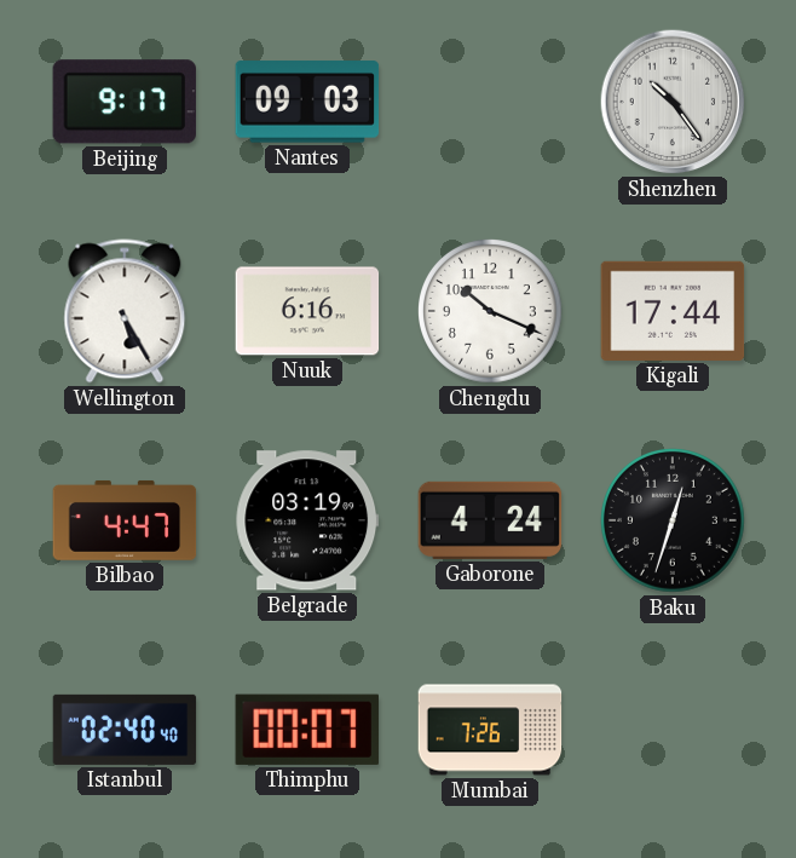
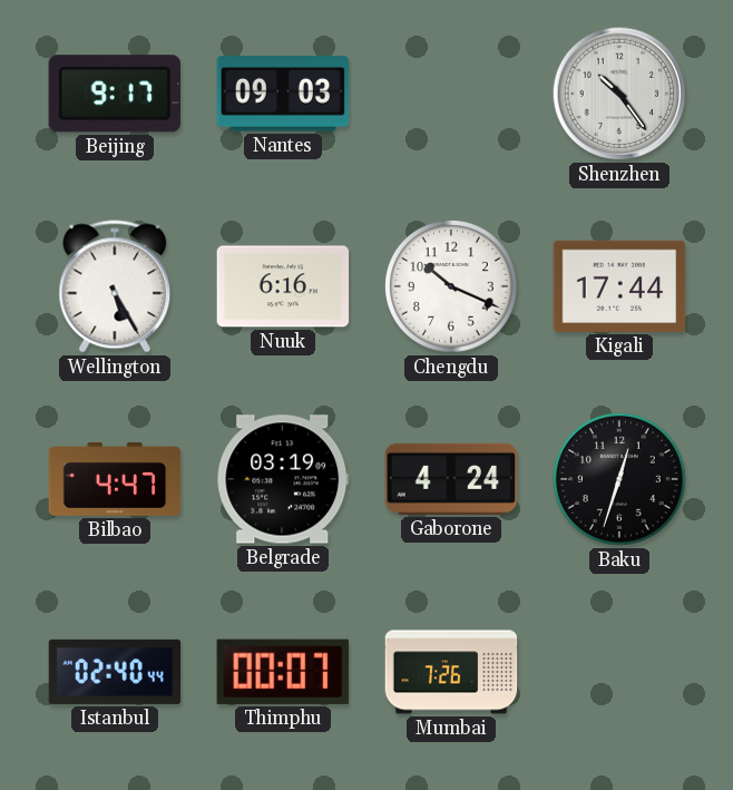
Istanbul: 02:40:40 -> 02:40:44 (115, 672)
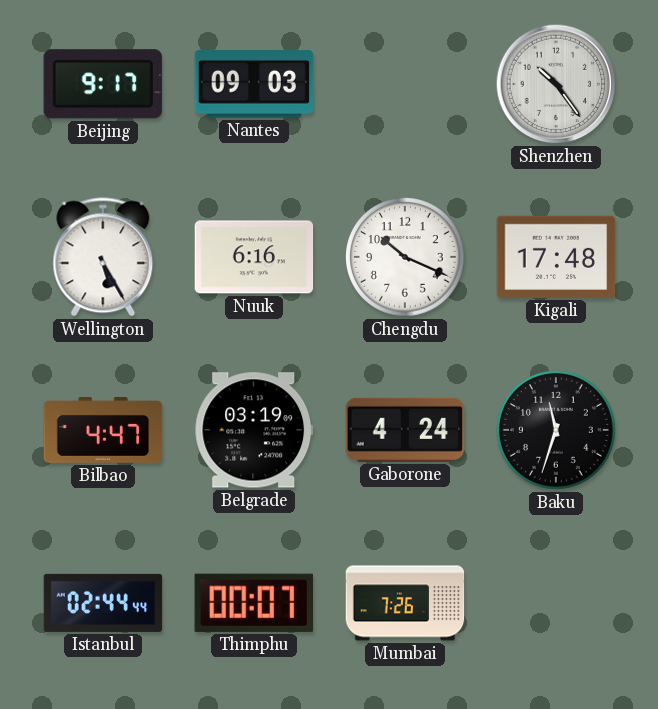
Kigali: 17:44 -> 17:48 (556, 257)
Baku: 12:33 -> 11:33 (557, 431)
Istanbul: 02:40 -> 02:44 (103, 603)
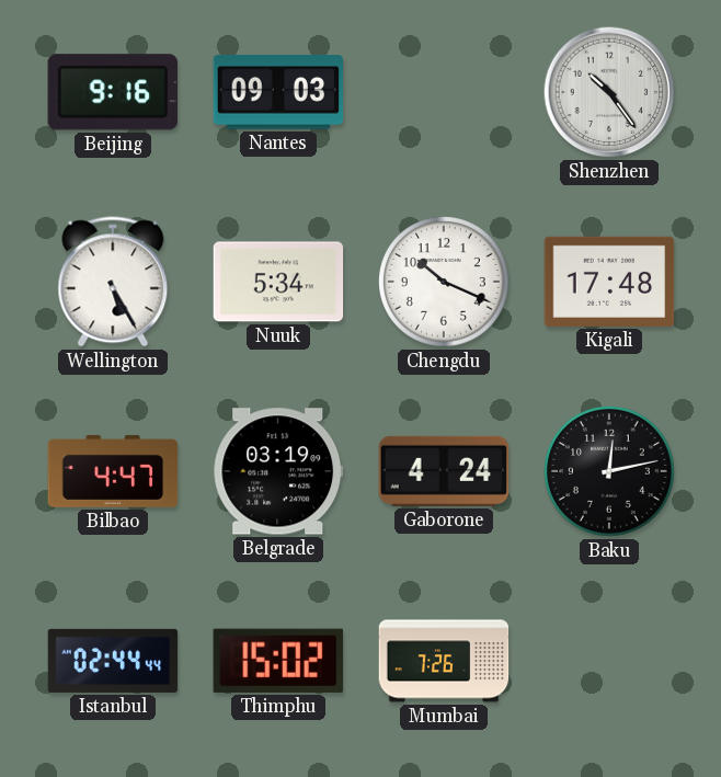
Beijing: 9:17 -> 9:16 (113, 92)
Nuuk: 6:16 -> 5:34 (278, 282)
Baku: 11:33 -> 12:13 (610, 472)
Thimphu: 00:07 -> 15:02 (278, 661)
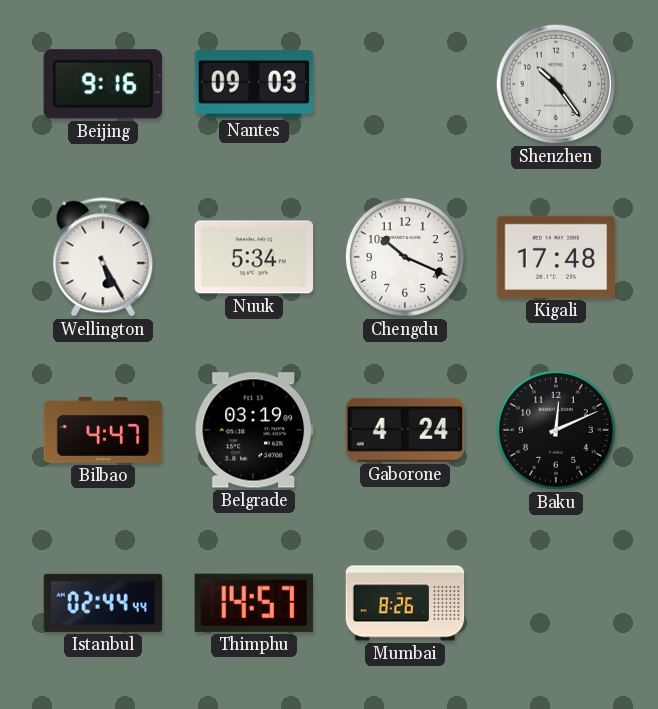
Baku: 12:13 -> 12:11 (557, 431)
Thimphu: 15:02 -> 14:57 (254, 603)
Mumbai: 7:26 -> 8:26 (405, 603)
